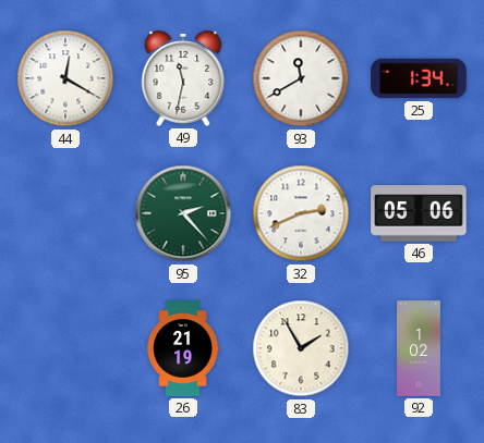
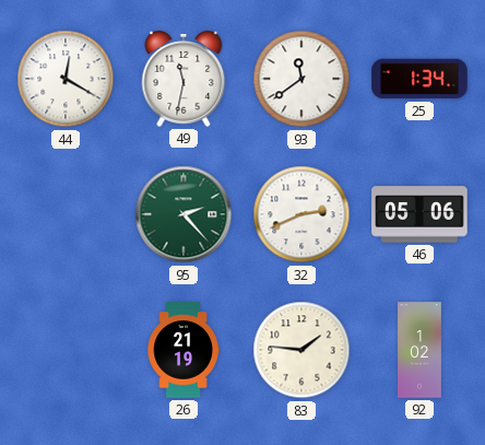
93: 11:40 -> 11:39 (301, 79)
83: 1:55 -> 1:46 (301, 350)
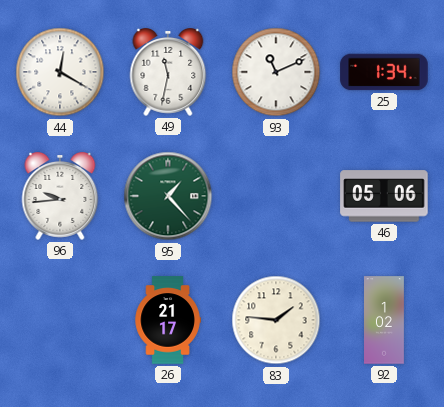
93: 11:39 -> 11:11 (276, 72)
96: none -> 9:44 (60, 197)
95: 2:23 -> 1:23 (168, 196)
32: 2:41 -> none (301, 214)
26: 21:19 -> 21:17 (168, 320)
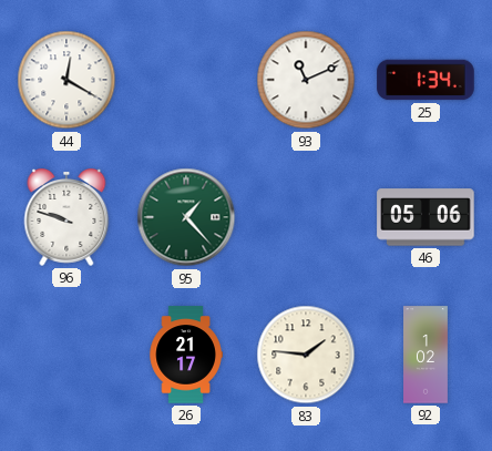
49: 11:32 -> none (168, 73)
96: 9:44 -> 9:48 (66, 218)
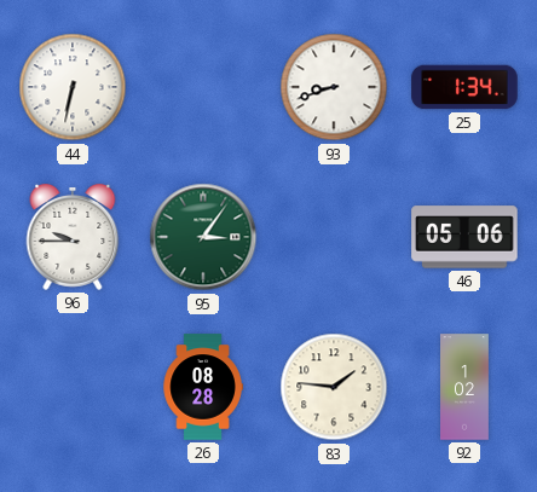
44: 12:20 -> 6:32 (73, 87)
93: 11:11 -> 8:42 (334, 87)
96: 9:48 -> 9:45 (73, 238)
95: 1:23 -> 3:06 (203, 237)
26: 21:17 -> 08:28 (203, 387)
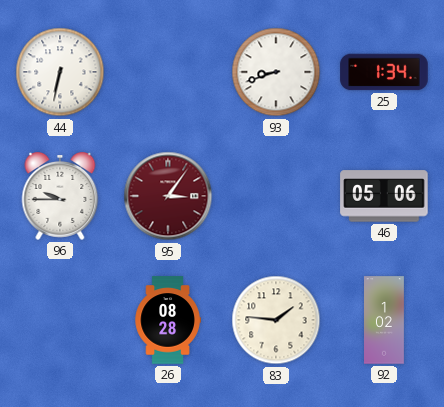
95 dial: green -> burgundy (168, 196)
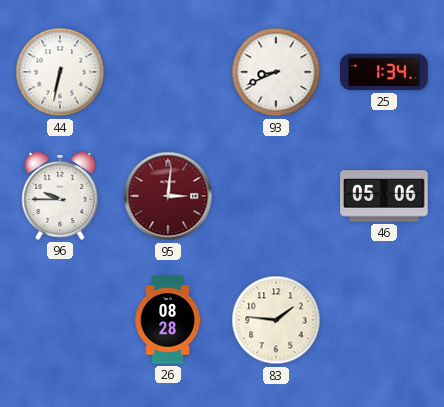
93: 8:42 -> 8:41 (276, 72)
95: 3:06 -> 3:01 (168, 196)
92: 1:02 -> none (385, 320)
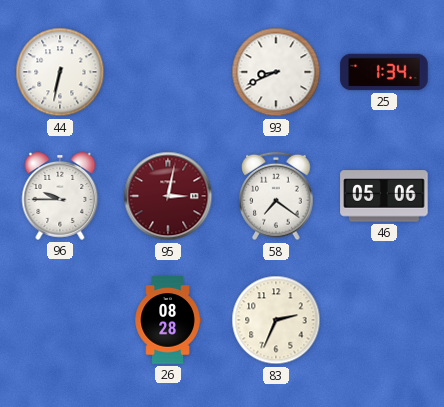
95: 3:01 -> 3:02 (168, 196)
58: none -> 7:21 (276, 196)
83: 1:46 -> 2:34 (276, 320)
